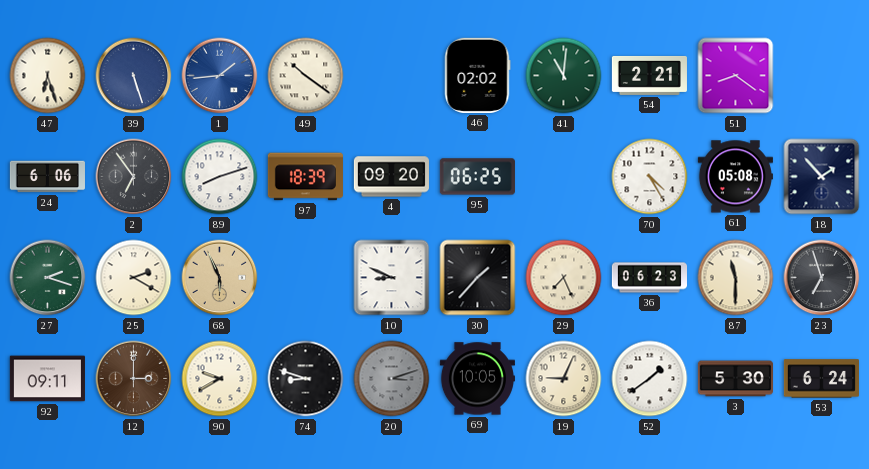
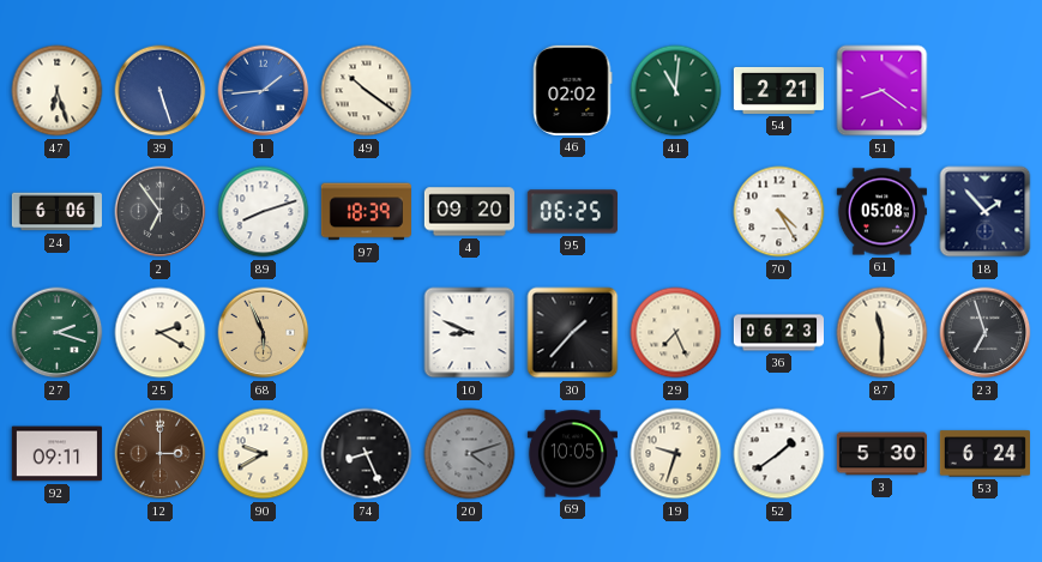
74: 8:48 -> 8:26 (367, 454)
20: 3:12 -> 4:12 (470, 454)
19: 9:04 -> 9:33 (676, 454)
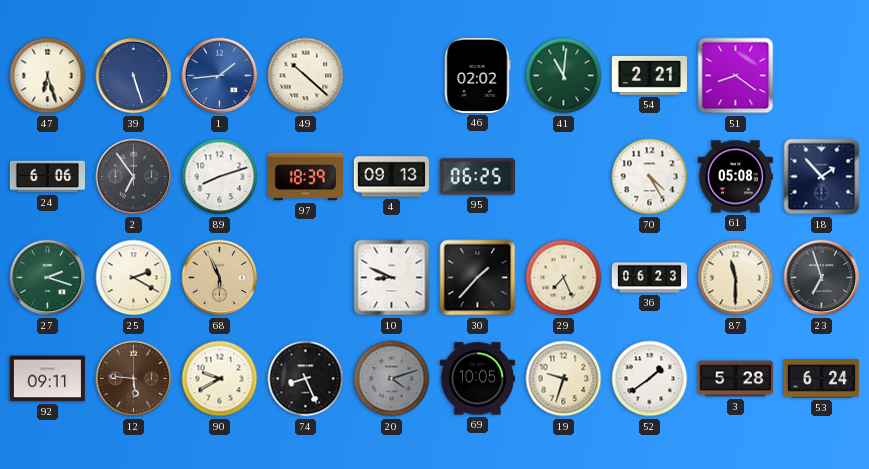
49: 10:21 -> 10:22 (306, 76)
4: 09:20 -> 09:13 (391, 177)
12: 3:00 -> 5:46 (134, 379)
3: 5:30 -> 5:28 (735, 379)
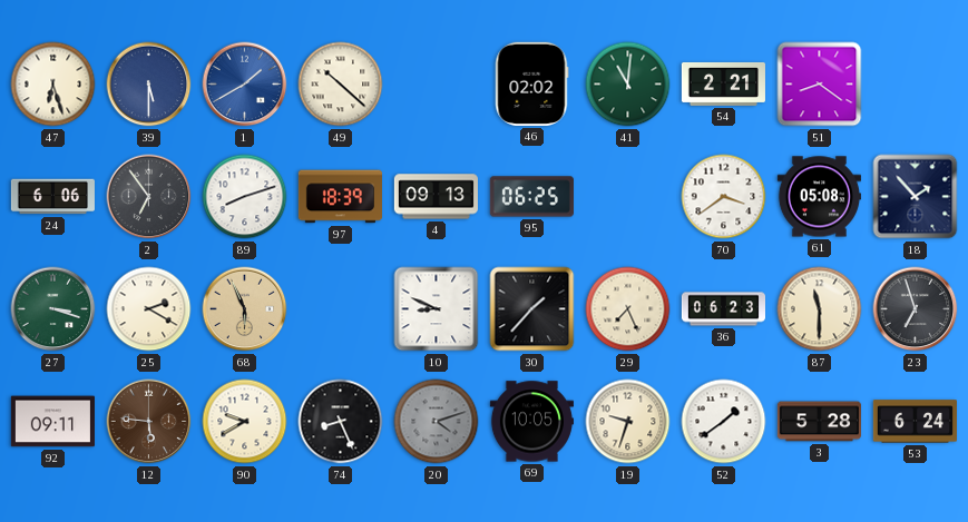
39: 5:27 -> 5:30 (149, 85)
1: 1:44 -> 1:40 (245, 85)
70: 4:25 -> 3:39 (724, 197)
27: 2:18 -> 3:18 (53, 309)
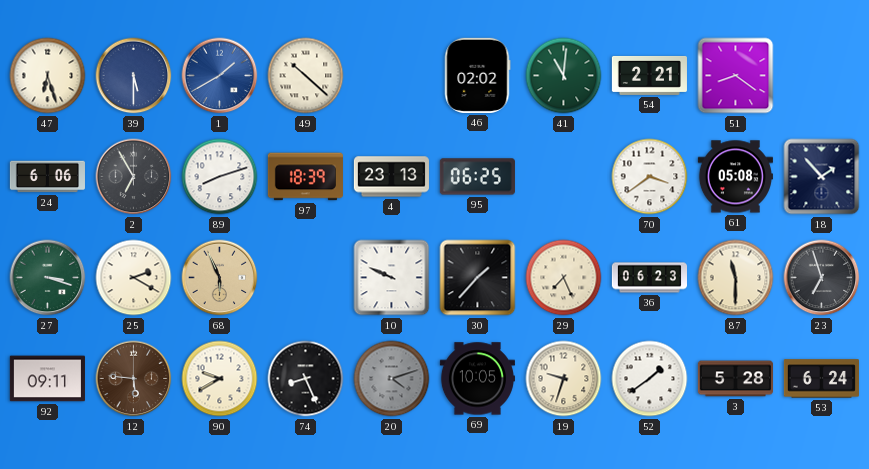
2: 6:54 -> 6:55 (134, 177)
4: 09:13 -> 23:13 (391, 177)
10: 8:49 -> 9:49 (392, 278)
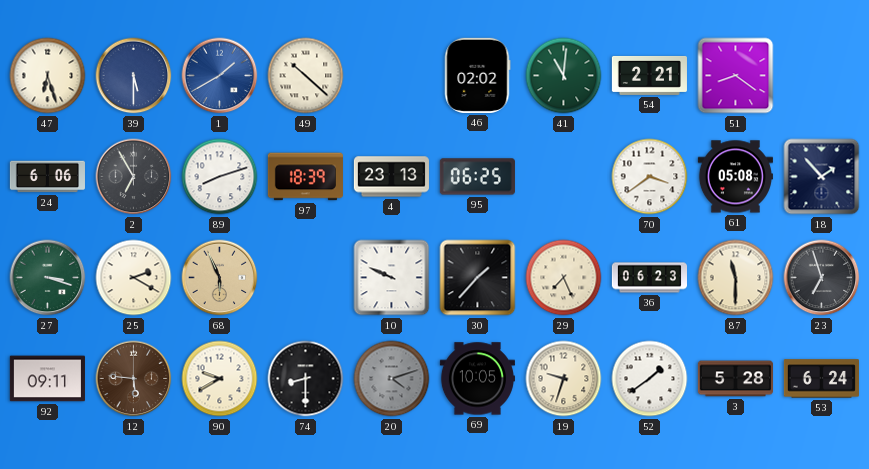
74: 8:26 -> 8:30 (306, 379)
